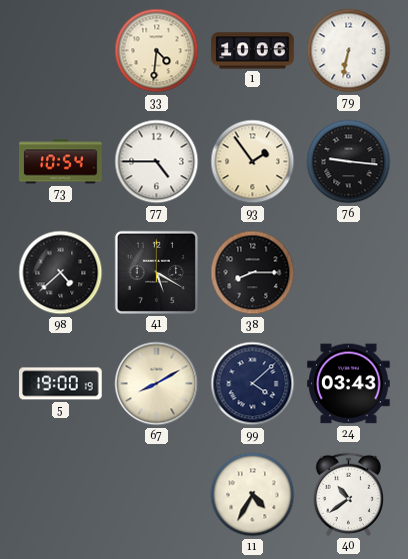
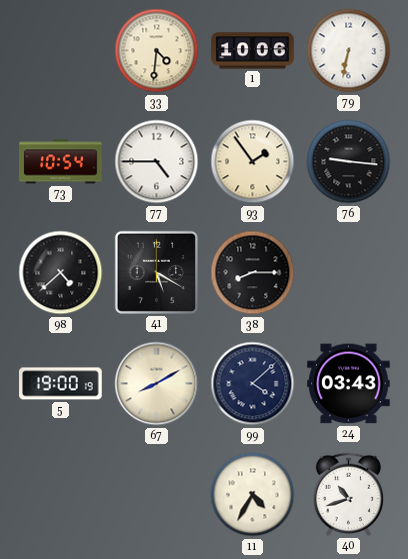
40: 10:39 -> 10:42 (349, 494)
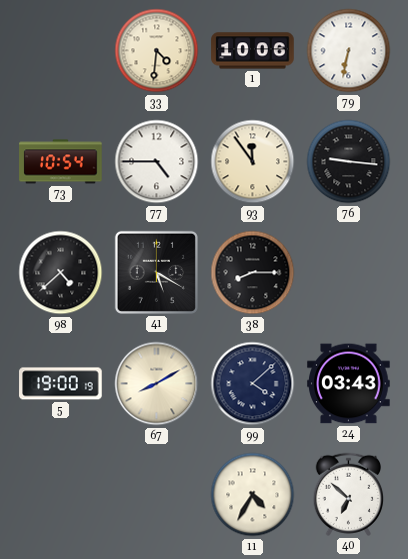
93: 1:54 -> 11:54 (253, 162)
40: 10:42 -> 6:52 (349, 494)
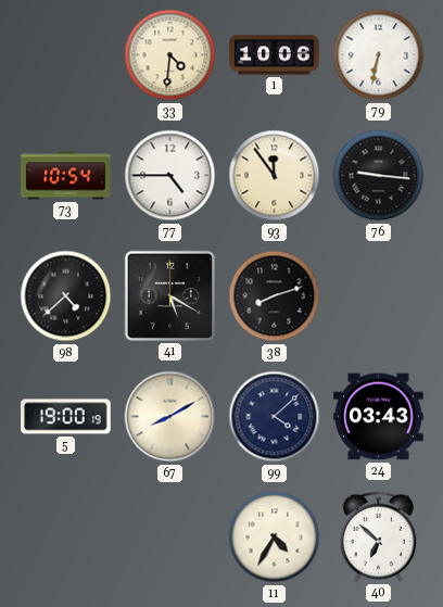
38: 8:15 -> 8:12 (275, 296)
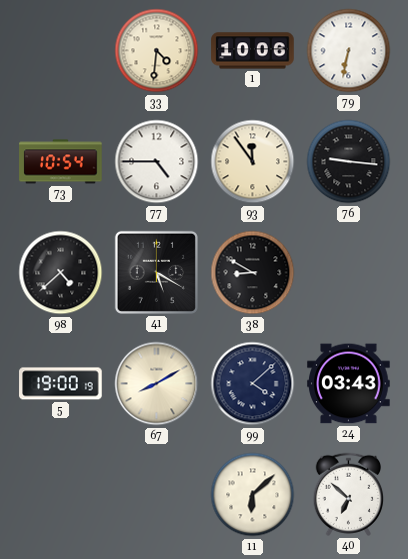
38: 8:12 -> 8:50 (253, 273)
11: 4:35 -> 6:08 (253, 495)
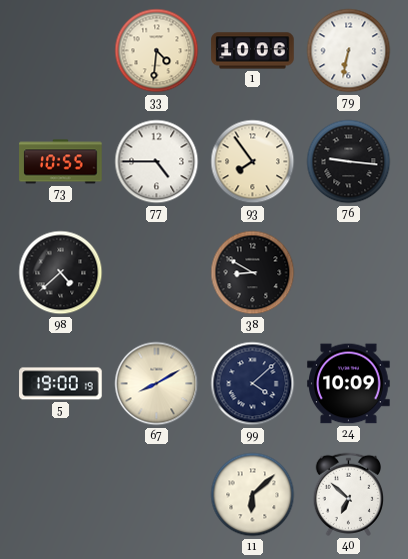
73: 10:54 -> 10:55 (61, 162)
93: 11:54 -> 7:54 (253, 162)
41: 5:20 -> none (156, 272)
24: 03:43 -> 10:09 (349, 384)
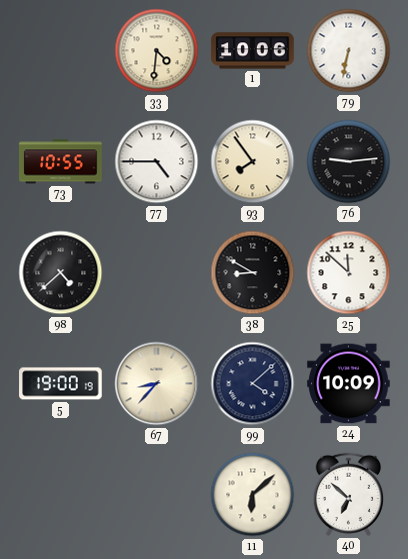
76: 9:16 -> 9:14 (349, 162)
25: none -> 11:52 (349, 273)
67: 8:10 -> 8:37 (157, 384)
